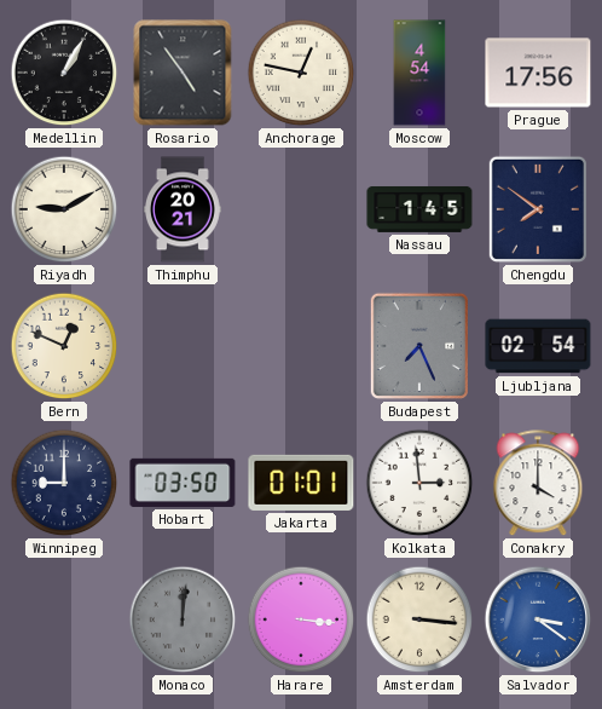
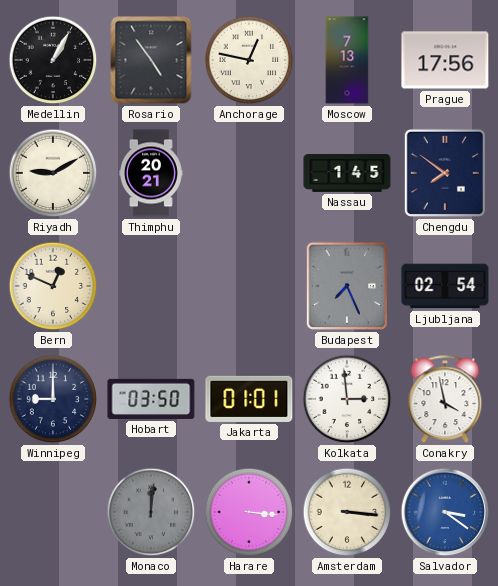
Moscow: 4:54 -> 7:13 (347, 60)
Conakry: 4:00 -> 3:58 (445, 400)
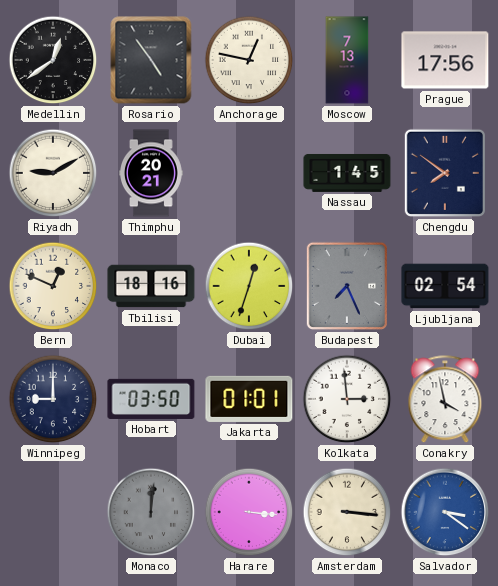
Medellin: 1:05 -> 12:39 (53, 60)
Tbilisi: none -> 18:16 (151, 286)
Dubai: none -> 12:33 (249, 286)
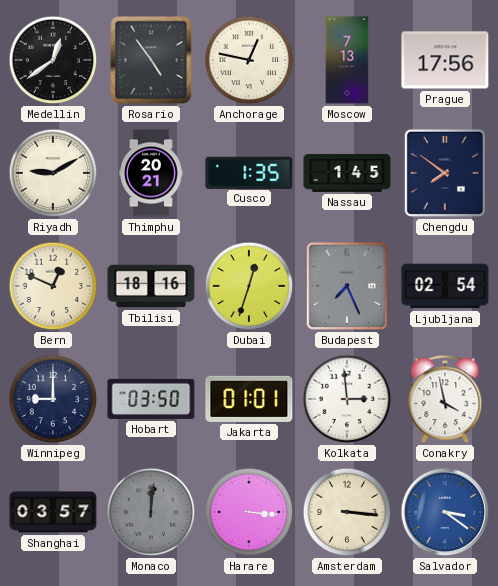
Cusco: none -> 1:35 (249, 172)
Shanghai: none -> 03:57 (53, 512)
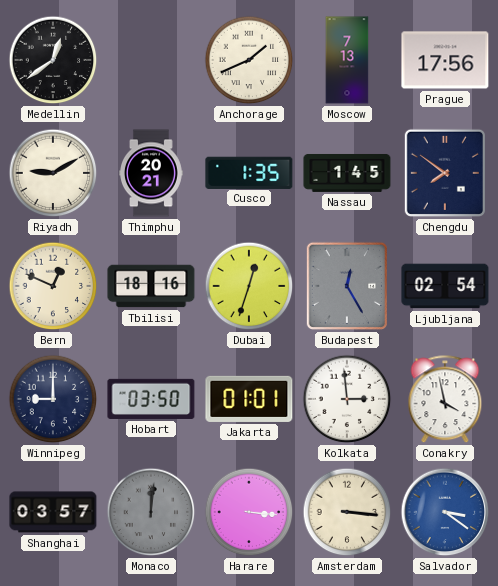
Rosario: 4:54 -> none (151, 60)
Anchorage: 12:47 -> 1:41 (249, 60)
Budapest: 7:26 -> 12:25 (347, 286)
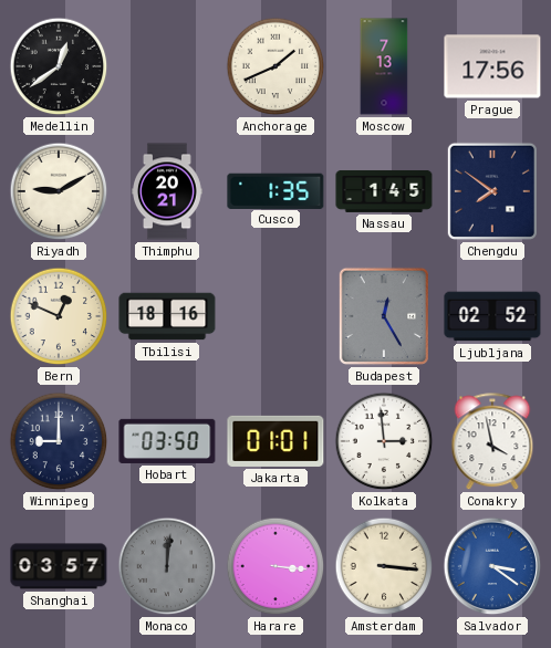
Dubai: 12:33 -> none (249, 286)
Ljubljana: 02:54 -> 02:52 (492, 316)
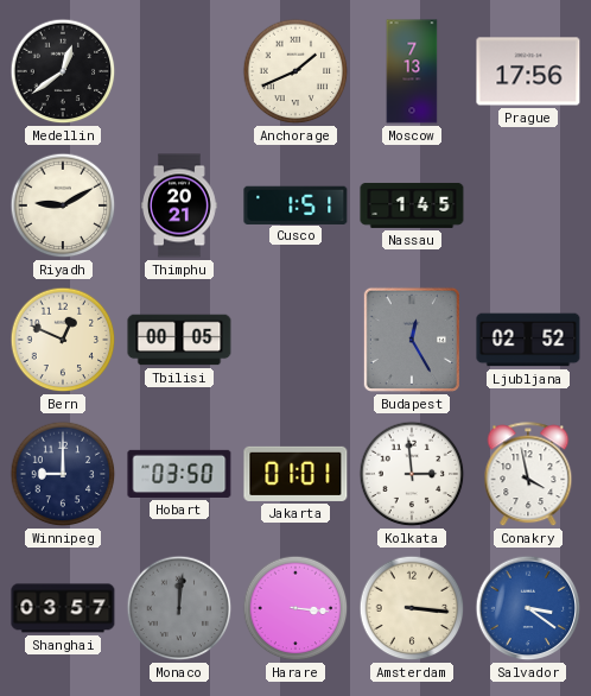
Cusco: 1:35 -> 1:51 (295, 204)
Chengdu: 7:51 -> none (492, 191)
Tbilisi: 18:16 -> 00:05 (179, 340)
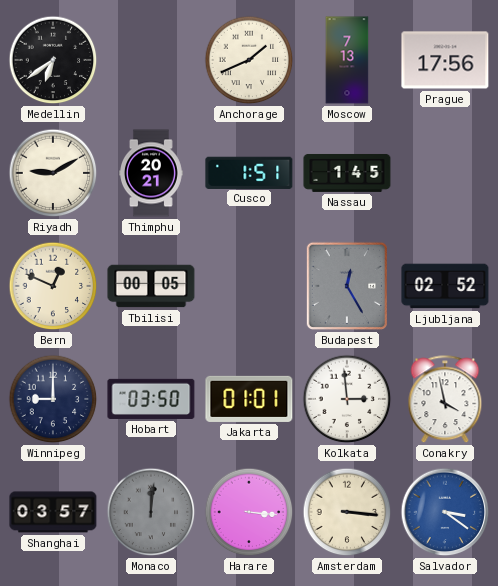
Medellin: 12:39 -> 6:39 (53, 60)
